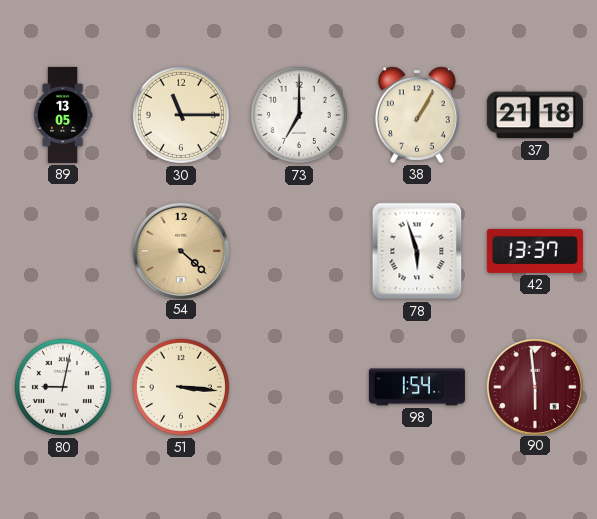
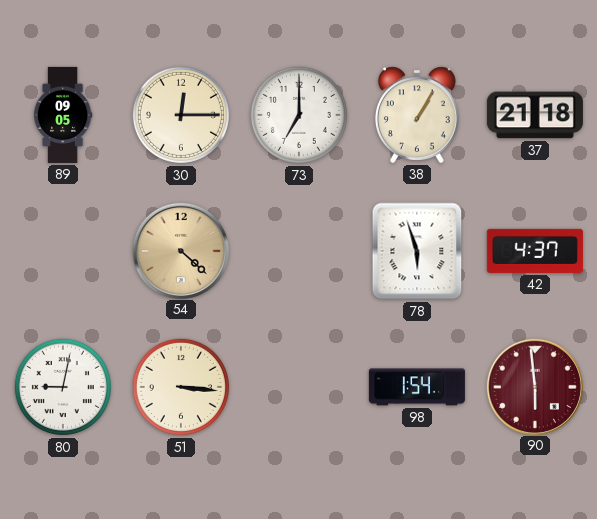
89: 13:05 -> 09:05 (63, 115)
30: 11:15 -> 12:15 (181, 115)
42: 13:37 -> 4:37 (535, 251)
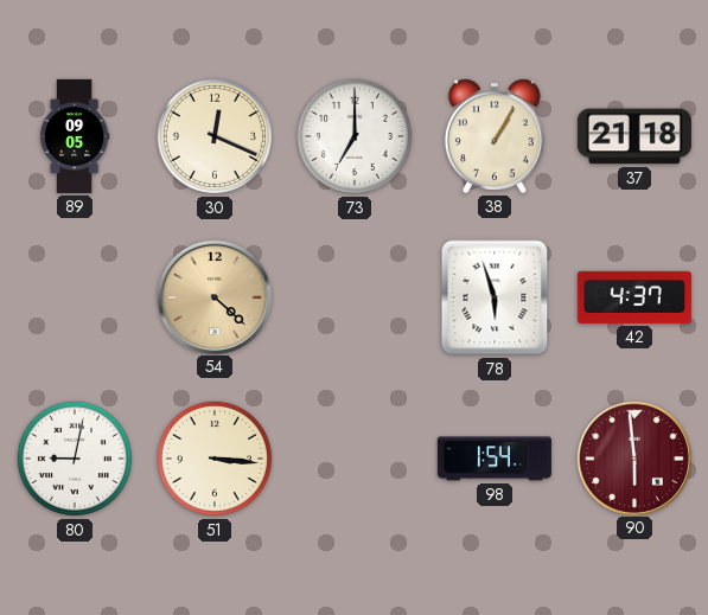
30: 12:15 -> 12:19 (215, 136)
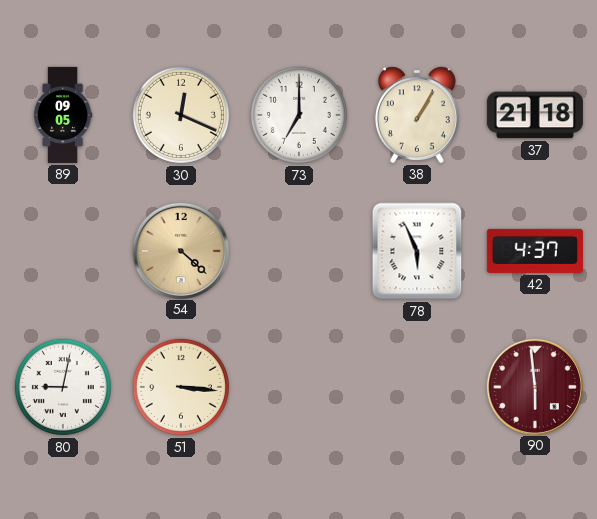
78: 5:57 -> 5:56 (417, 251)
98: 1:54 -> none (495, 459)
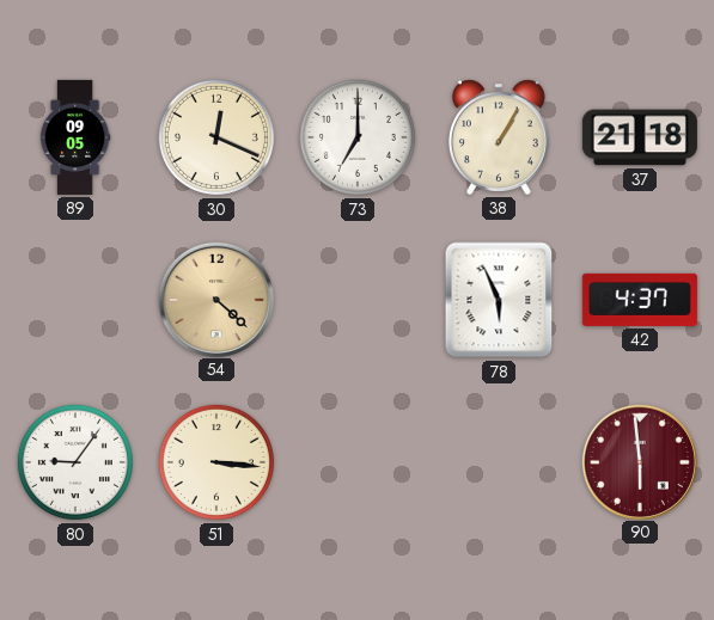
80: 9:02 -> 9:06 (75, 462)
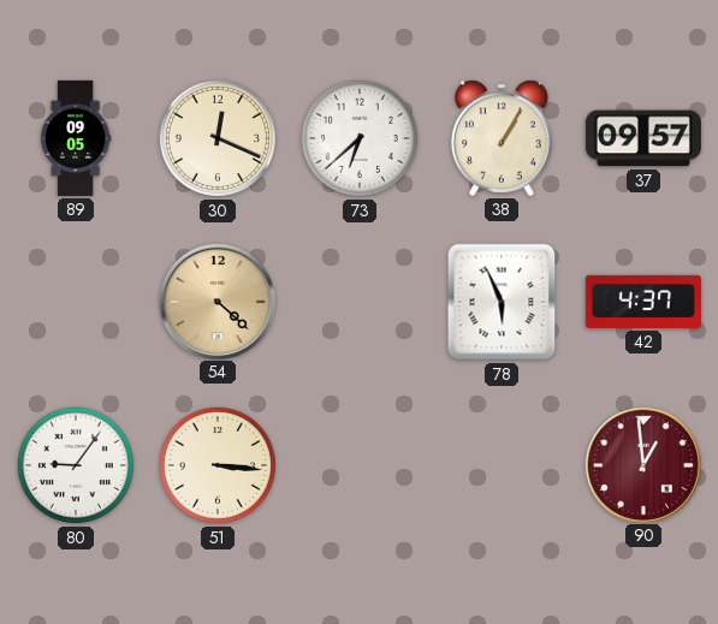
73: 7:00 -> 6:38 (360, 138)
37: 21:18 -> 09:57 (643, 138)
90: 5:59 -> 12:59 (642, 464)
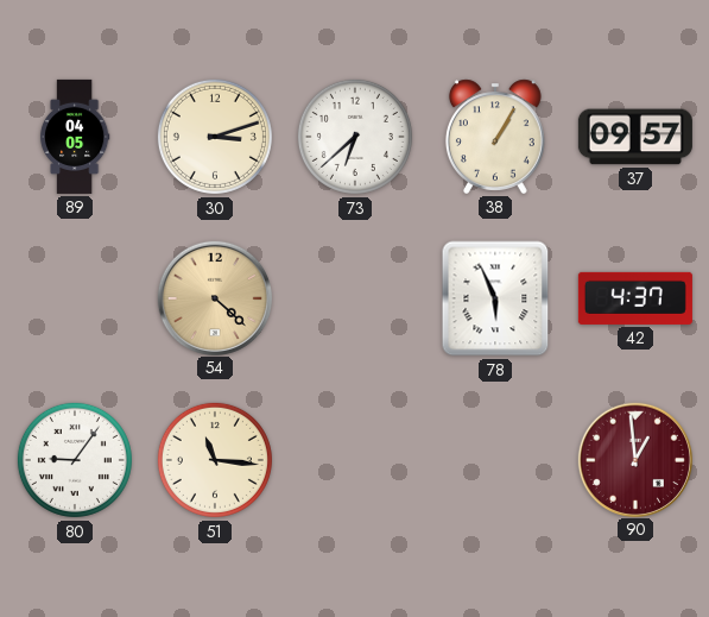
89: 09:05 -> 04:05 (75, 137)
30: 12:19 -> 3:12 (215, 137)
51: 3:16 -> 11:16 (215, 460)
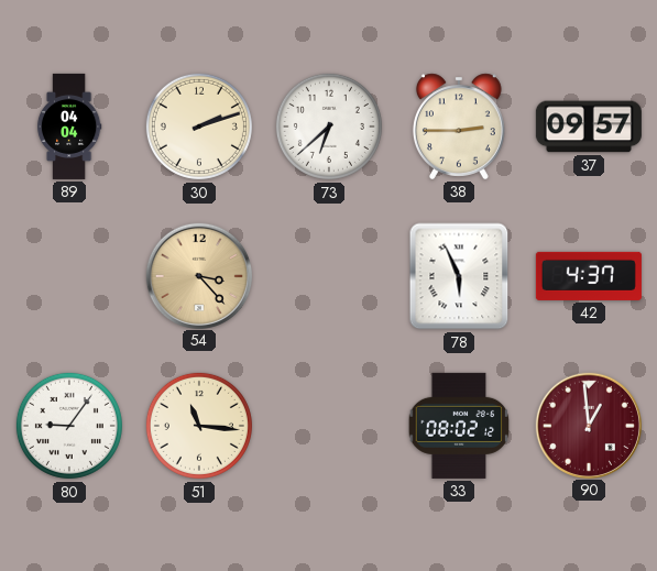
89: 04:05 -> 04:04 (69, 127)
30: 3:12 -> 2:12 (199, 127)
38: 1:05 -> 2:45 (459, 127)
54: 4:22 -> 3:23 (198, 275)
33: none -> 08:02 (459, 426)
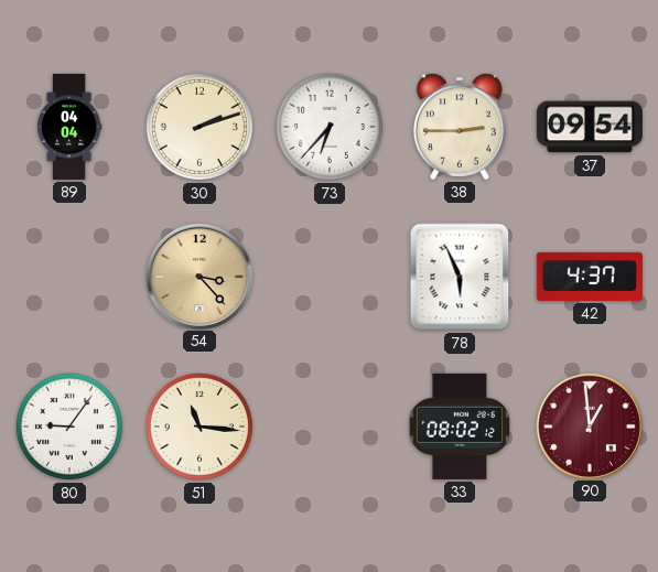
73: 6:38 -> 6:37 (330, 127)
37: 09:57 -> 09:54 (590, 127)
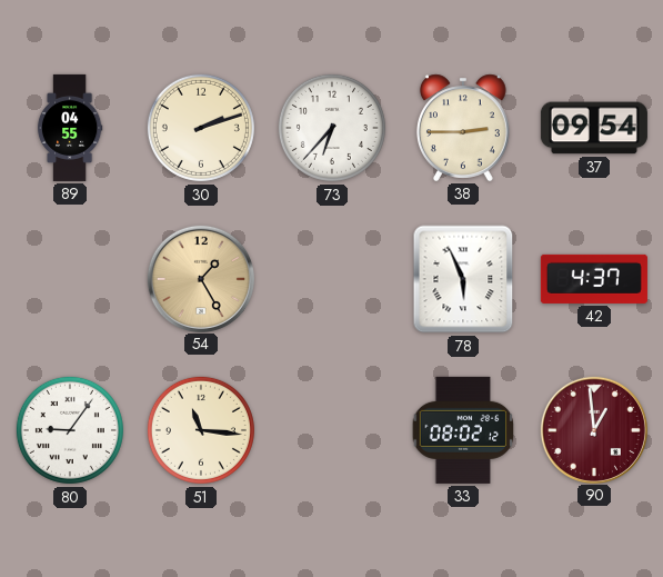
89: 04:04 -> 04:55 (70, 128)
54: 3:23 -> 1:25 (200, 278)
